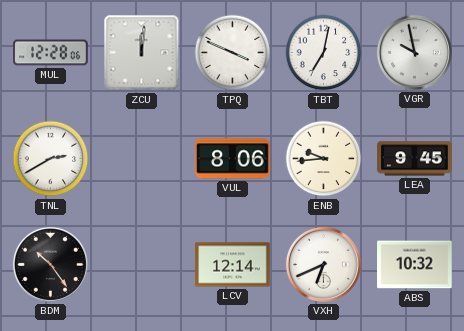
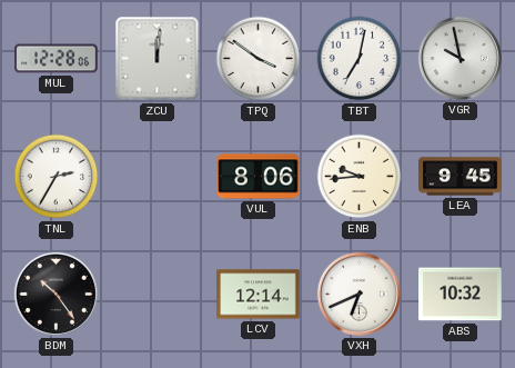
TPQ: 3:49 -> 3:51 (259, 59)
TNL: 2:40 -> 2:35 (57, 177)
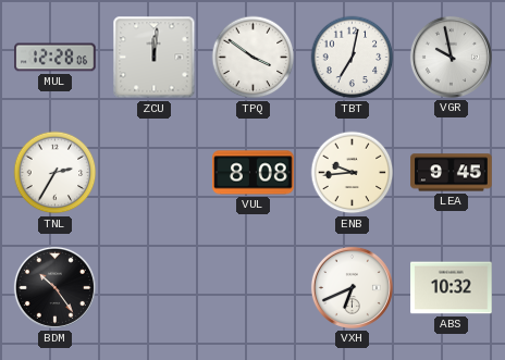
VUL: 8:06 -> 8:08 (254, 173)
LCV: 12:14 -> none (259, 295)
